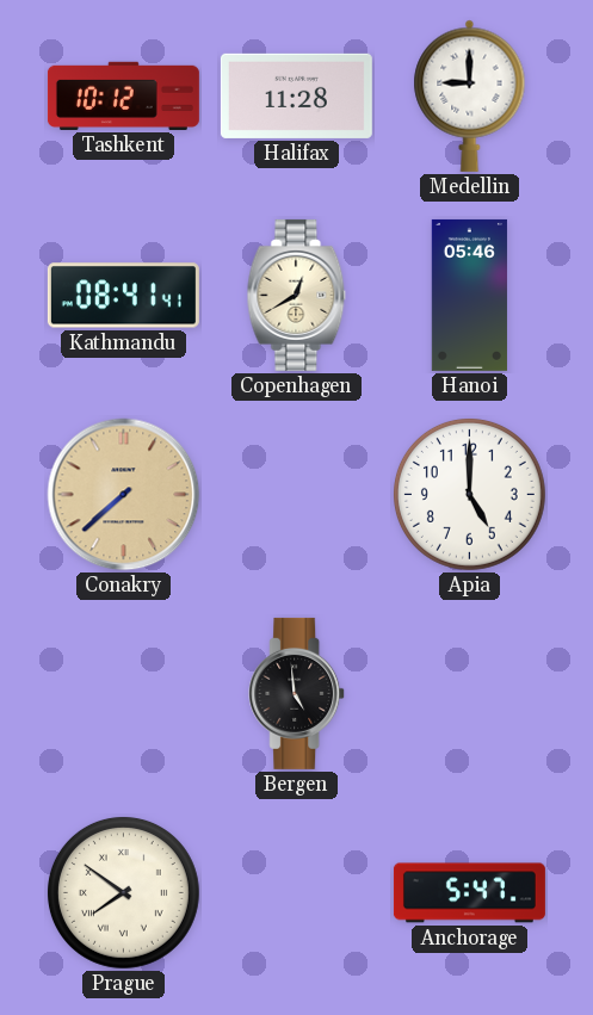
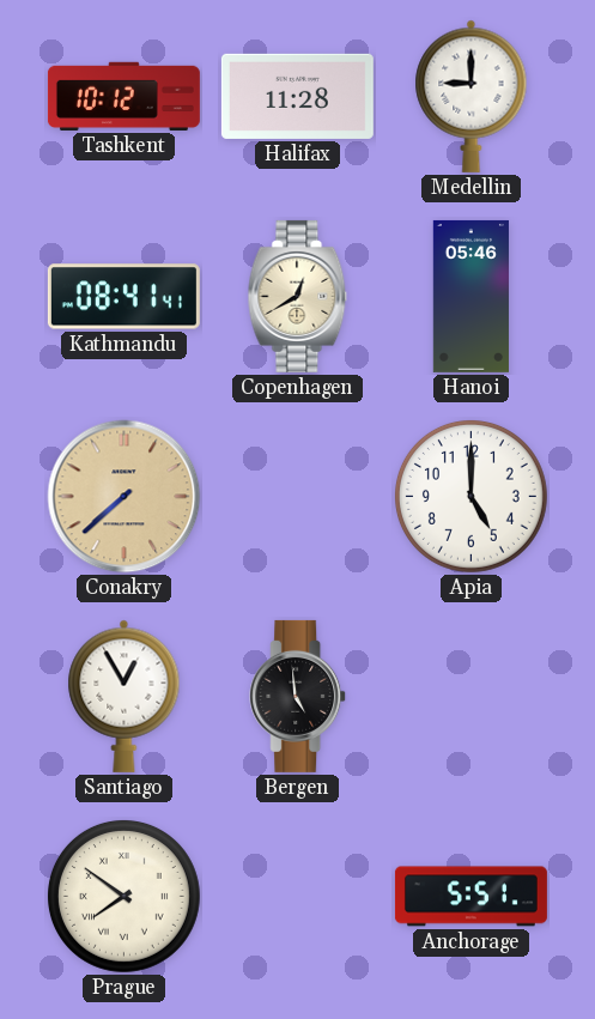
Santiago: none -> 12:55 (125, 696)
Anchorage: 5:47 -> 5:51 (470, 897)
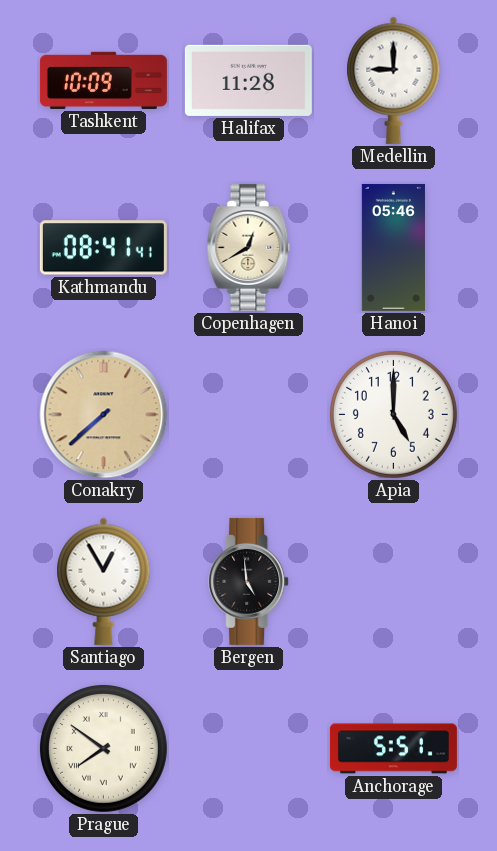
Tashkent: 10:12 -> 10:09 (103, 80)
